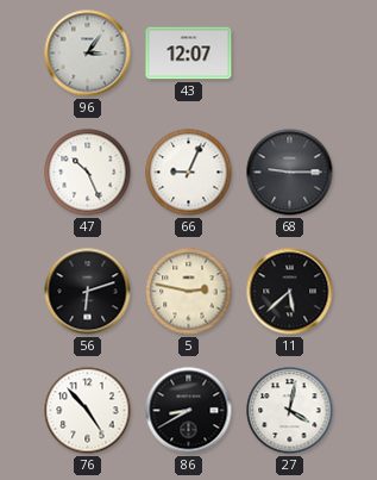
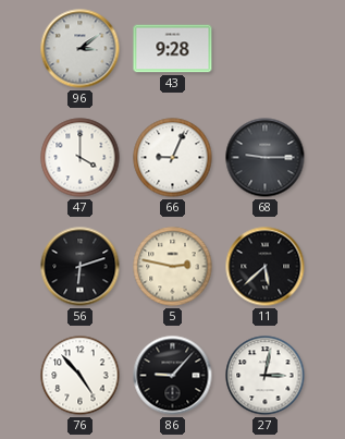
96: 3:06 -> 3:09 (81, 49)
43: 12:07 -> 9:28 (173, 49)
47: 10:26 -> 4:00 (81, 158)
86: 8:40 -> 9:07 (173, 376)
27: 4:02 -> 3:02 (266, 376)
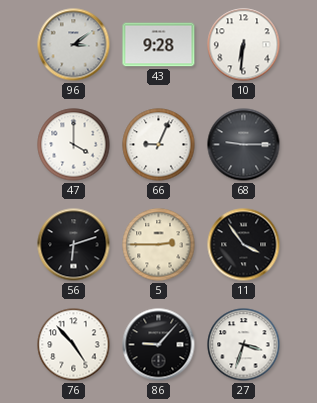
10: none -> 6:31 (244, 45)
5: 2:47 -> 2:45 (159, 245)
11: 5:38 -> 3:54 (244, 245)
27: 3:02 -> 3:33 (244, 345)
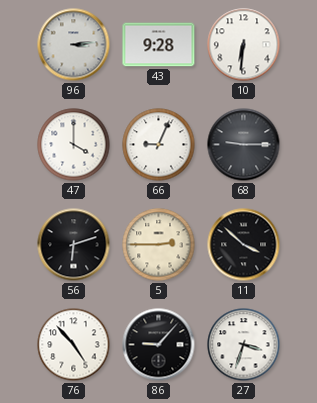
96: 3:09 -> 3:14 (74, 45)
11: 3:54 -> 3:52 (244, 245)
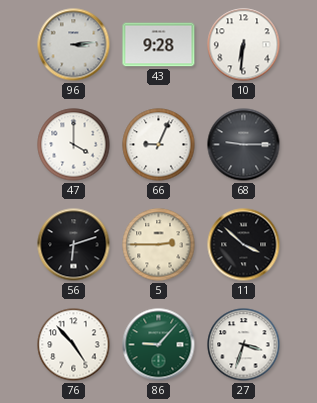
86 dial: black -> green (159, 345)
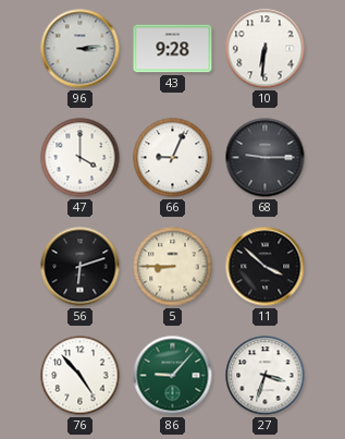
5: 2:45 -> 8:45 (173, 267)
